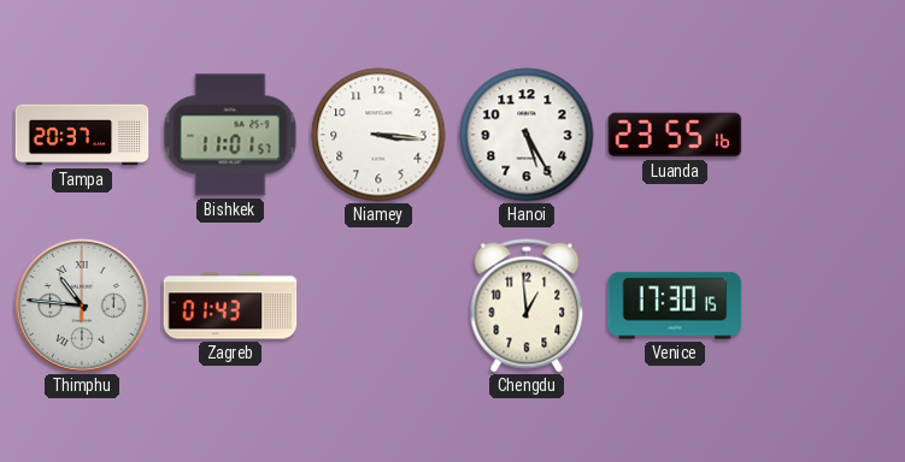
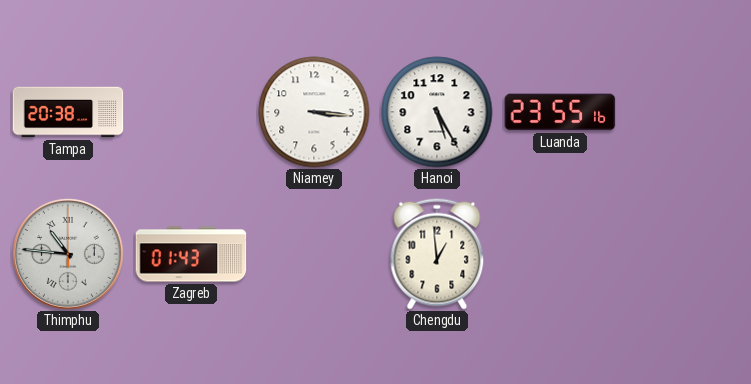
Tampa: 20:37 -> 20:38 (68, 112)
Bishkek: 11:01 -> none (230, 135)
Venice: 17:30 -> none (675, 306)
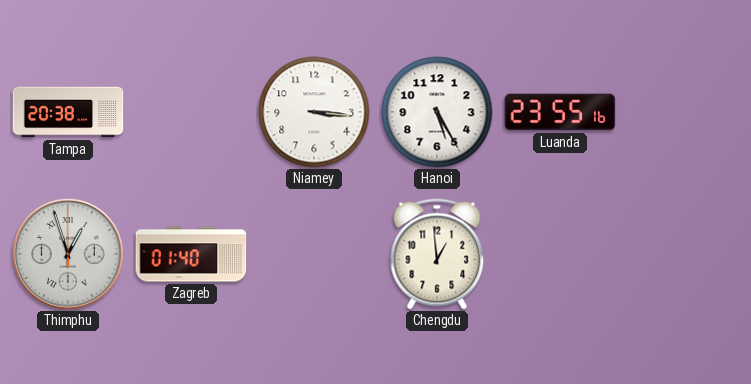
Thimphu: 10:46 -> 12:57 (68, 254)
Zagreb: 01:43 -> 01:40 (191, 254)
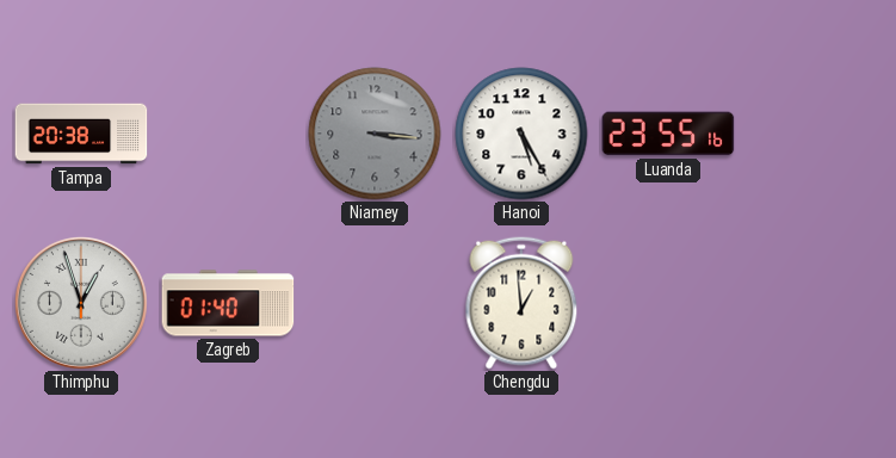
Niamey dial: white -> grey (375, 134)
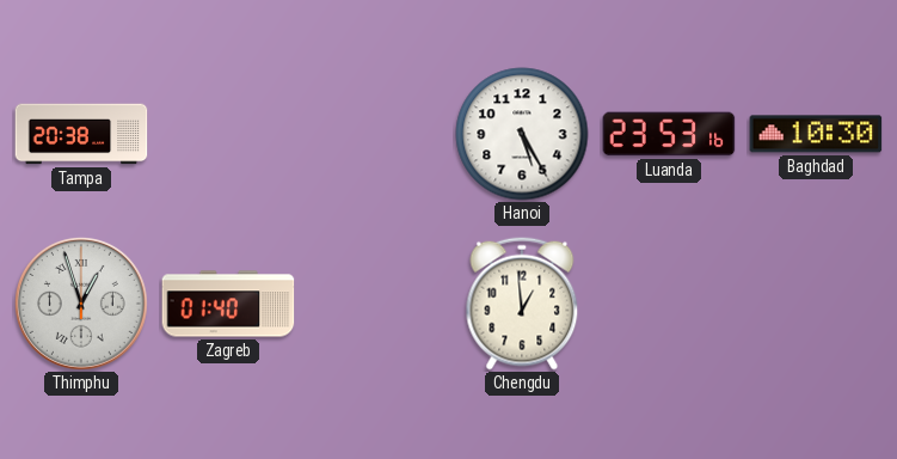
Niamey: 3:16 -> none (375, 134)
Luanda: 23:55 -> 23:53 (669, 134)
Baghdad: none -> 10:30 (816, 134)
